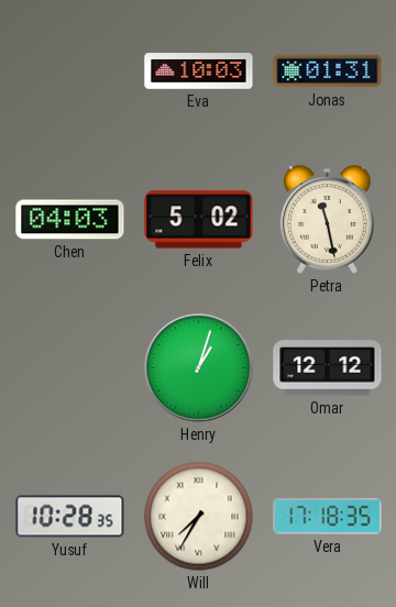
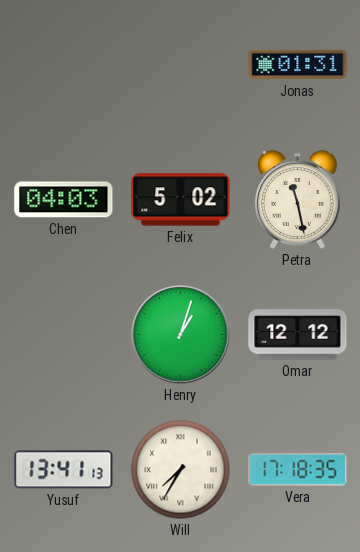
Eva: 10:03 -> none (199, 71)
Yusuf: 10:28 -> 13:41 (64, 470)
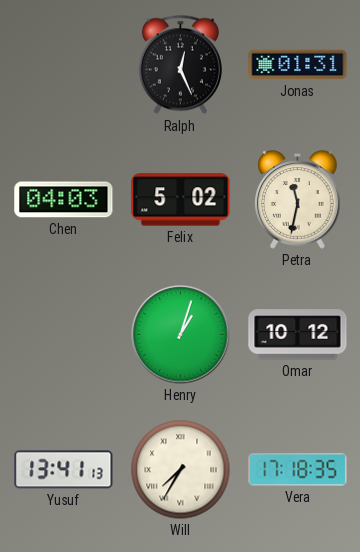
Ralph: none -> 12:26 (180, 65)
Petra: 11:28 -> 11:32 (298, 200)
Omar: 12:12 -> 10:12 (298, 335)
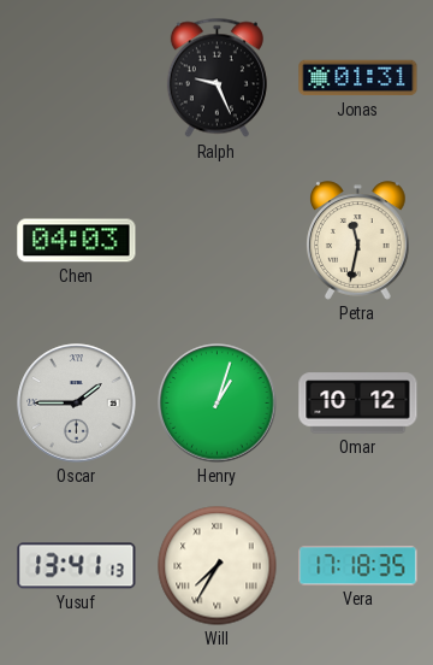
Ralph: 12:26 -> 9:26 (216, 78)
Felix: 5:02 -> none (181, 200)
Oscar: none -> 1:45 (77, 404)
